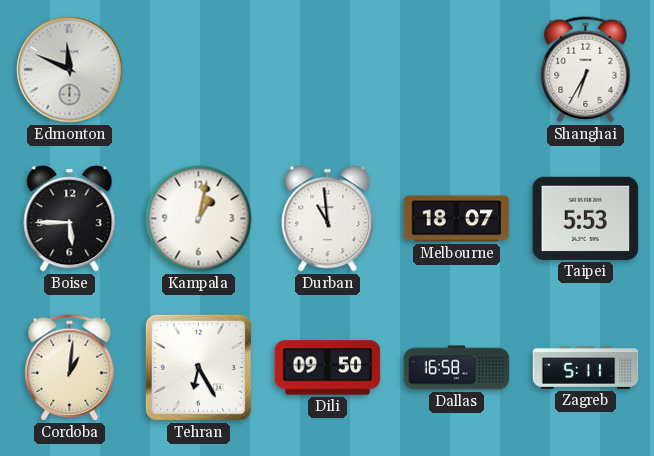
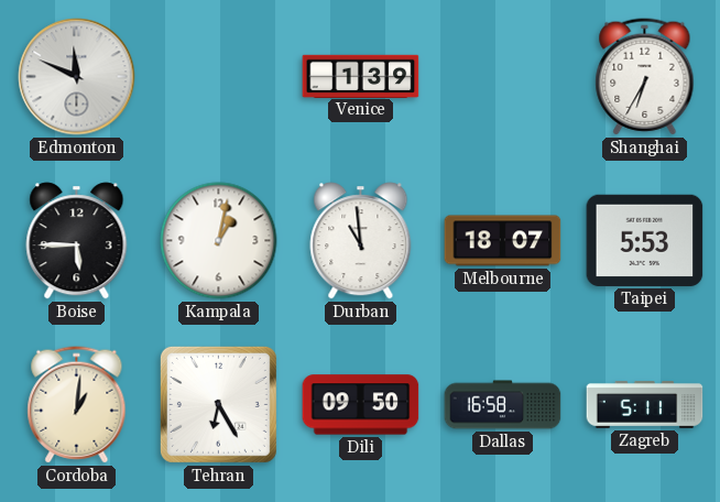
Venice: none -> 1:39 (361, 76)
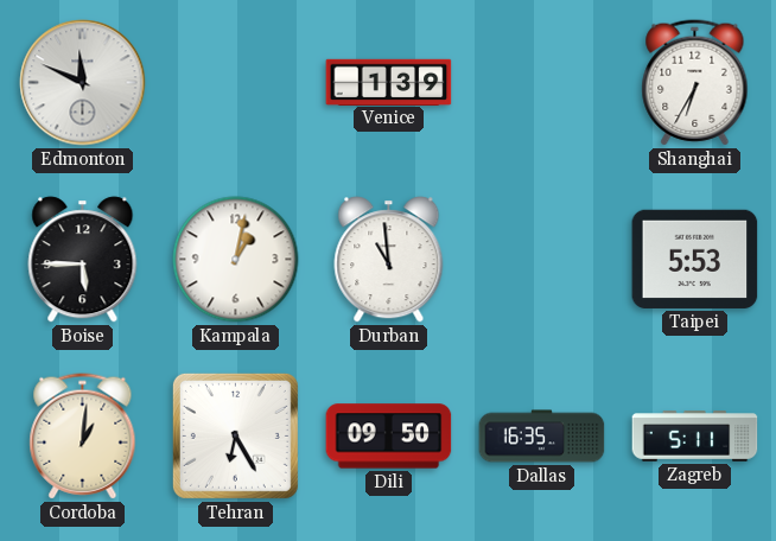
Melbourne: 18:07 -> none (503, 241)
Dallas: 16:58 -> 16:35 (542, 437)
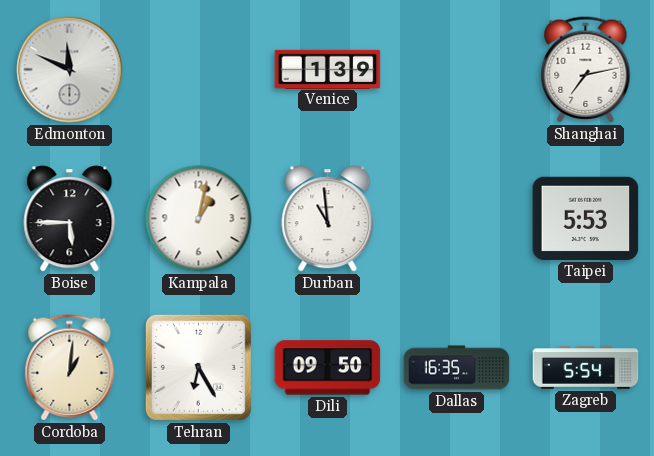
Shanghai: 6:35 -> 7:13 (586, 70)
Zagreb: 5:11 -> 5:54 (586, 368)
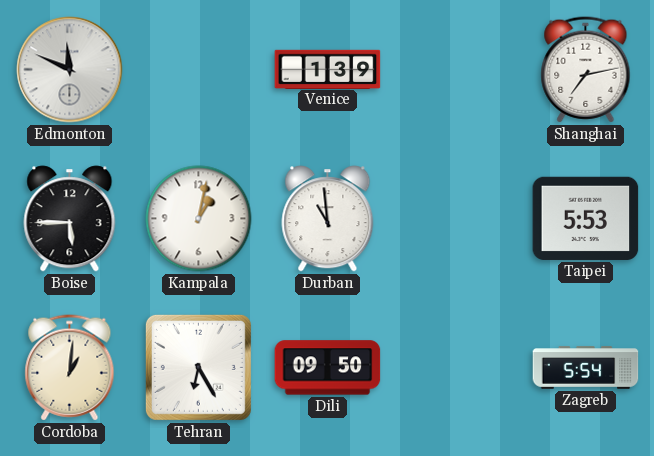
Dallas: 16:35 -> none (457, 368)
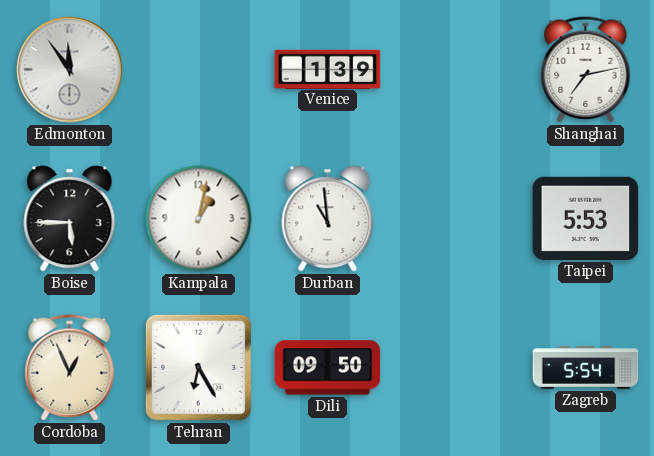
Edmonton: 11:49 -> 11:54 (70, 70)
Cordoba: 1:01 -> 12:56 (70, 368)
